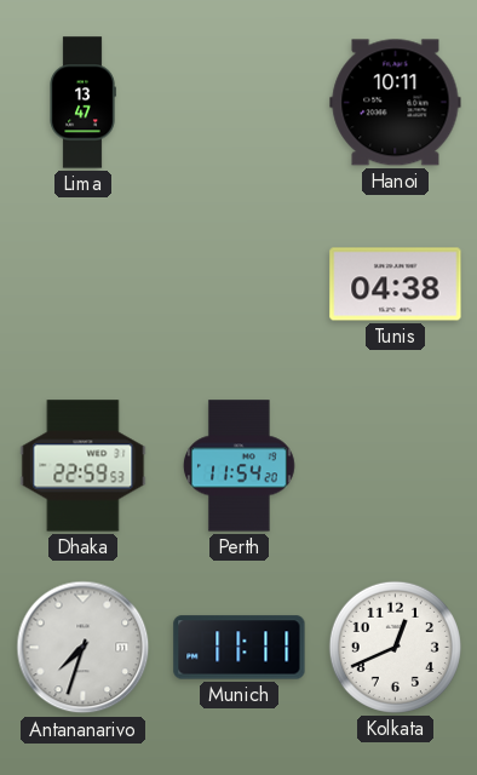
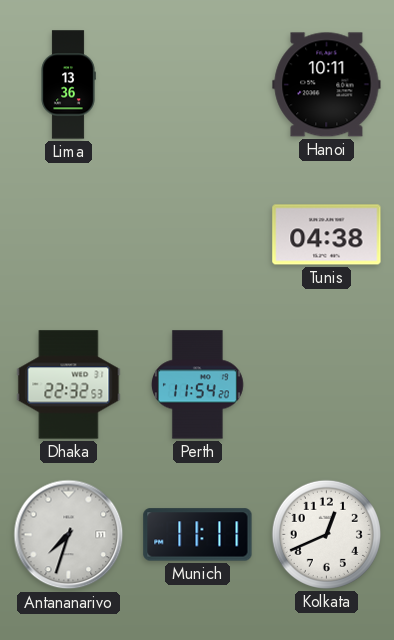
Lima: 13:47 -> 13:36 (68, 85)
Dhaka: 22:59 -> 22:32 (69, 385)
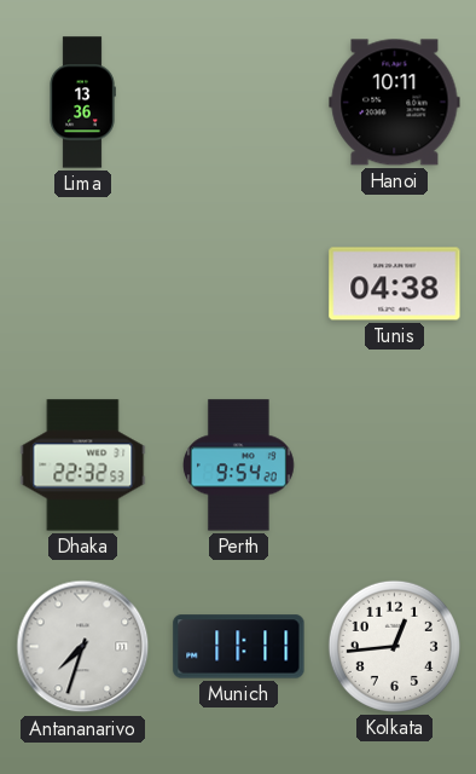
Perth: 11:54 -> 9:54 (238, 466)
Kolkata: 12:41 -> 12:44 (394, 646)
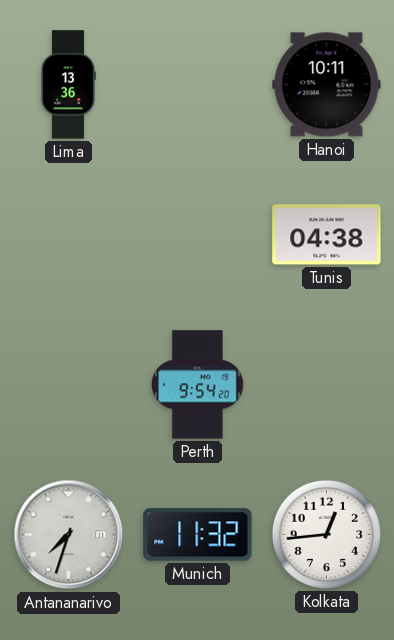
Dhaka: 22:32 -> none (83, 466)
Munich: 11:11 -> 11:32 (198, 535)
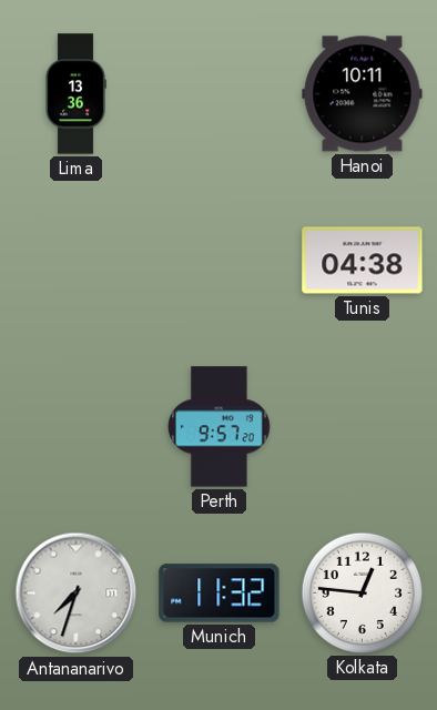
Perth: 9:54 -> 9:57 (218, 427)
Kolkata: 12:44 -> 12:46 (362, 592)
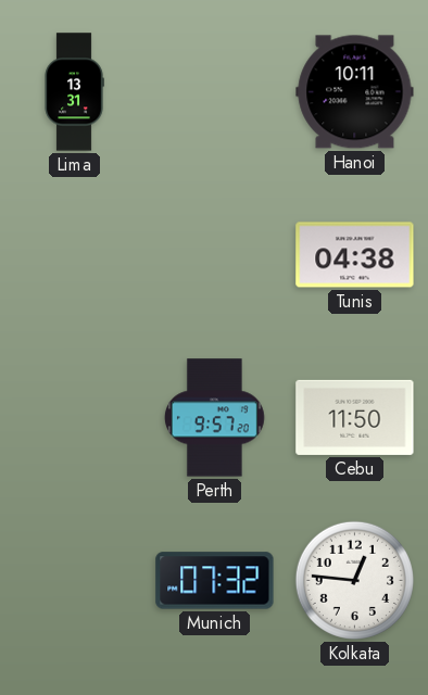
Lima: 13:36 -> 13:31 (74, 92)
Cebu: none -> 11:50 (355, 417)
Antananarivo: 7:33 -> none (77, 594)
Munich: 11:32 -> 07:32 (215, 581)
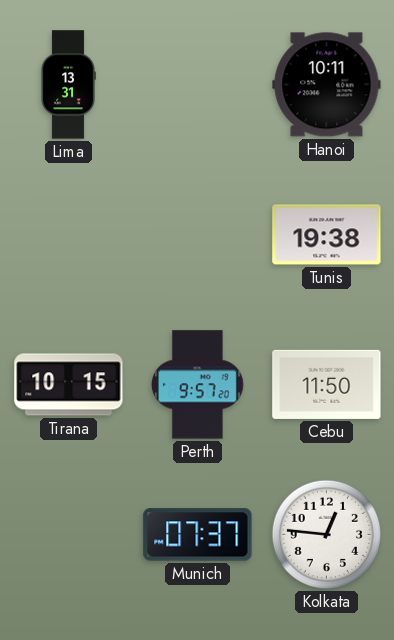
Tunis: 04:38 -> 19:38 (327, 235)
Tirana: none -> 10:15 (69, 385)
Munich: 07:32 -> 07:37 (198, 535)
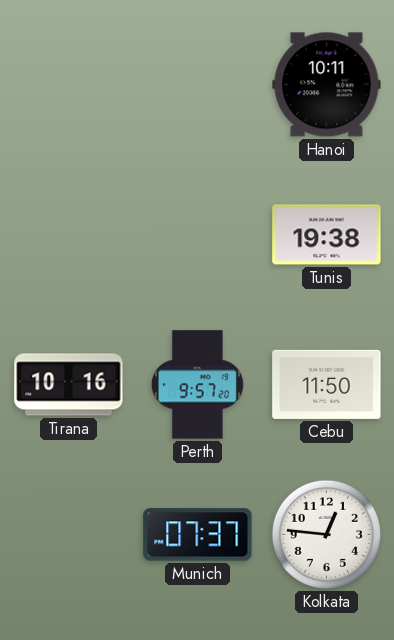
Lima: 13:31 -> none (68, 85)
Tirana: 10:15 -> 10:16 (69, 385)
